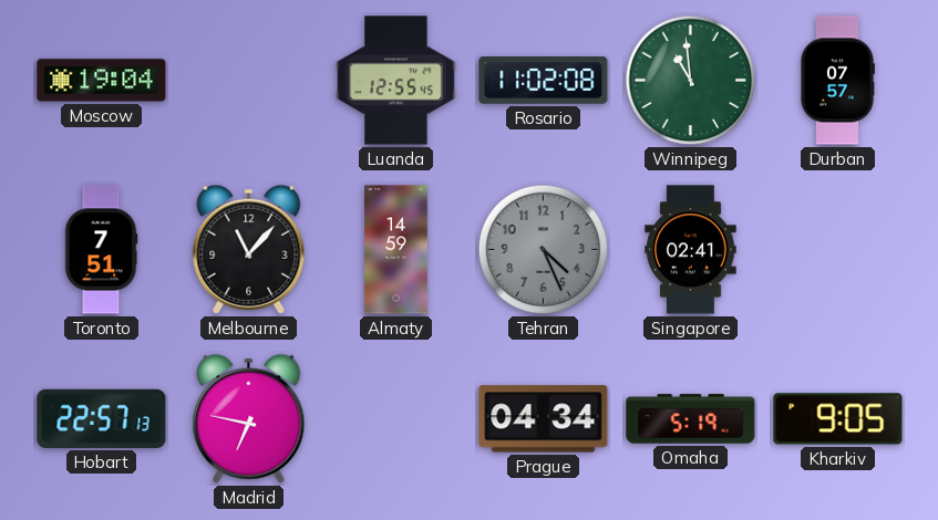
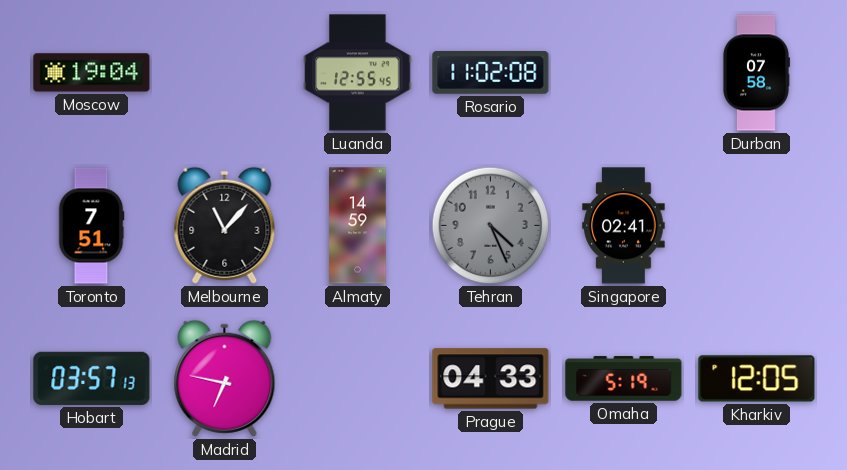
Winnipeg: 10:59 -> none (691, 81)
Durban: 07:57 -> 07:58 (756, 73)
Hobart: 22:57 -> 03:57 (92, 378)
Prague: 04:34 -> 04:33 (491, 379)
Kharkiv: 9:05 -> 12:05 (757, 379)
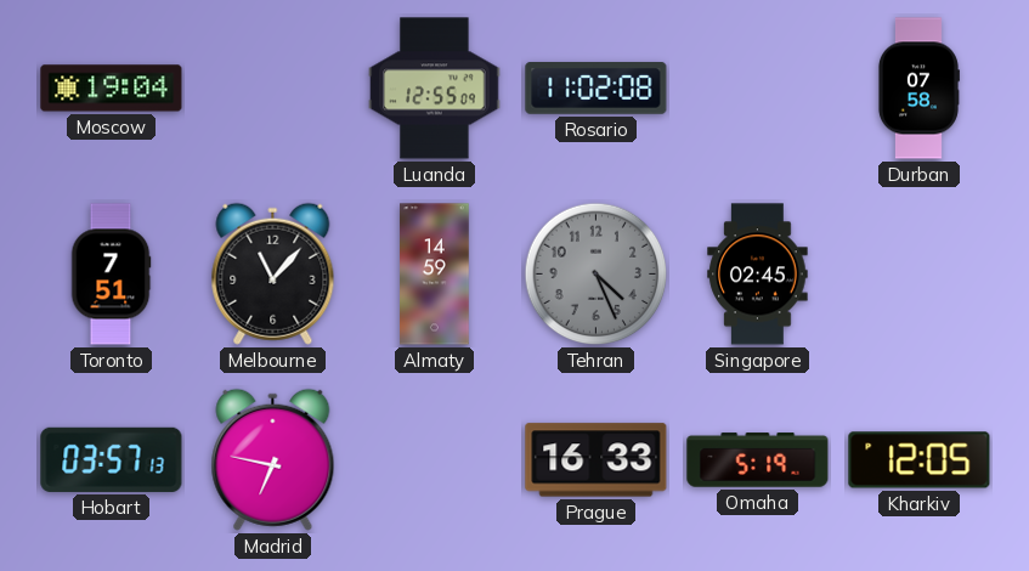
Luanda: 12:55:45 -> 12:55:09 (435, 89)
Singapore: 02:41 -> 02:45 (758, 275)
Prague: 04:33 -> 16:33 (597, 460)
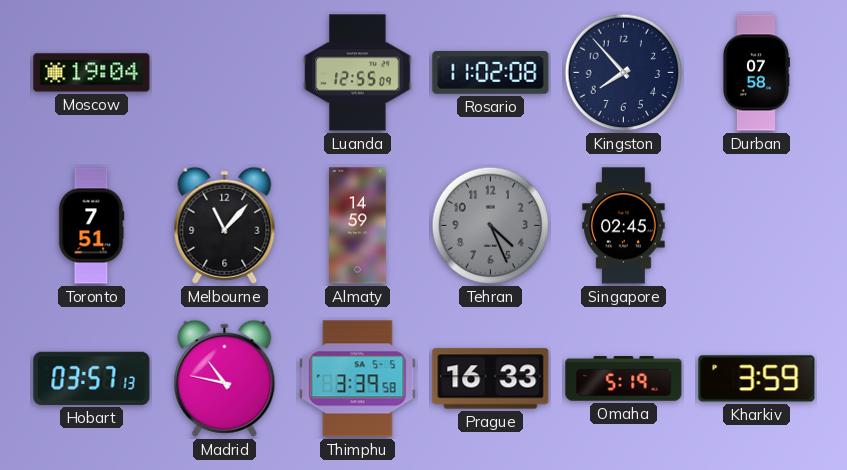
Kingston: none -> 7:53 (624, 73)
Madrid: 6:47 -> 10:47 (225, 378)
Thimphu: none -> 3:39 (358, 379)
Kharkiv: 12:05 -> 3:59 (757, 379)
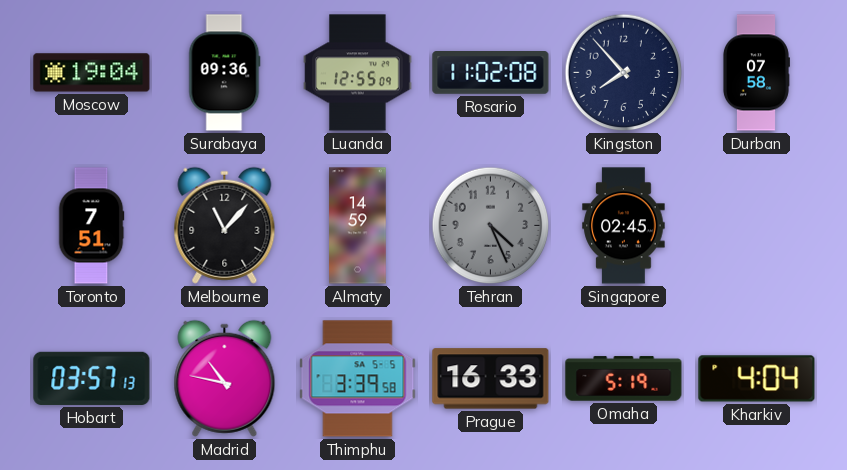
Surabaya: none -> 09:36 (225, 73)
Kharkiv: 3:59 -> 4:04 (757, 379)
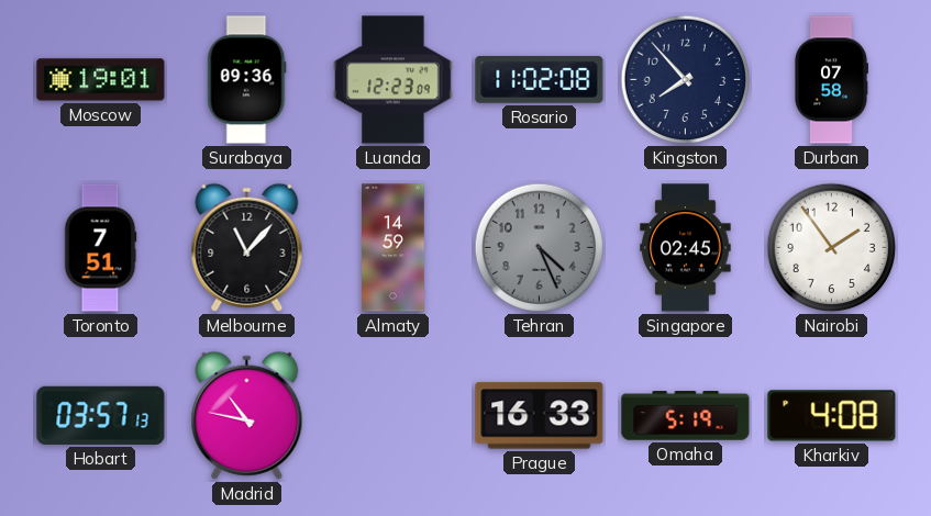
Moscow: 19:04 -> 19:01 (101, 80)
Luanda: 12:55 -> 12:23 (394, 80)
Nairobi: none -> 1:54 (832, 248)
Thimphu: 3:39 -> none (358, 379)
Kharkiv: 4:04 -> 4:08 (832, 416)
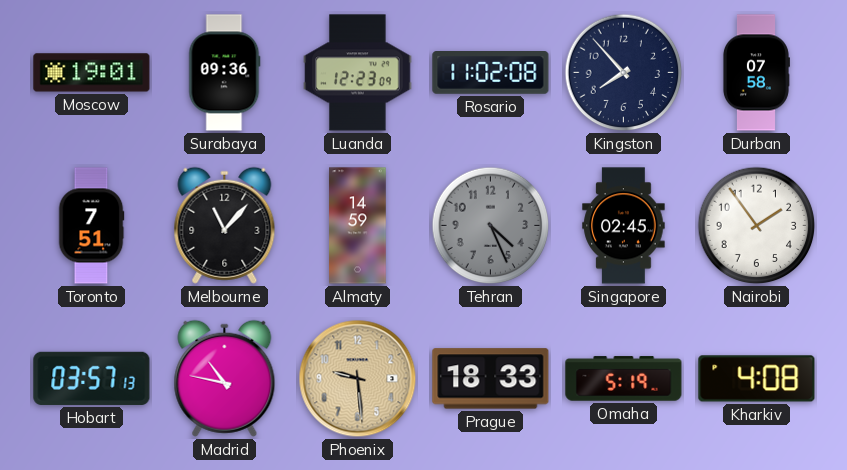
Phoenix: none -> 9:29 (358, 379)
Prague: 16:33 -> 18:33 (491, 379)
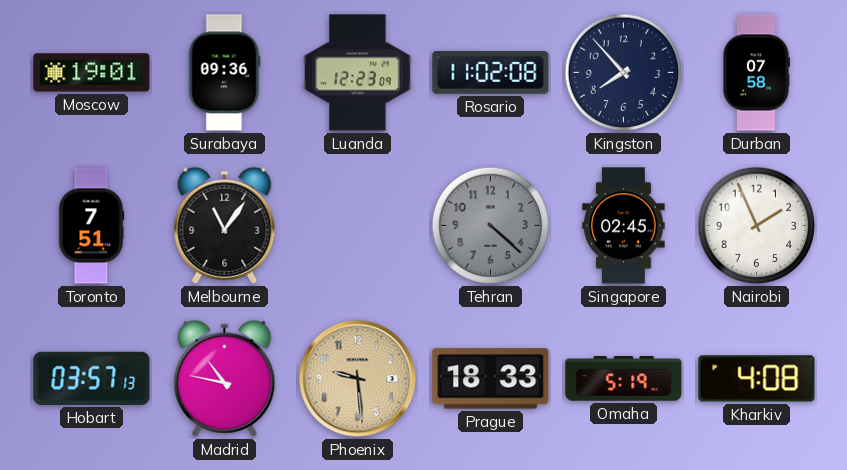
Melbourne: 11:07 -> 11:06 (225, 225)
Almaty: 14:59 -> none (358, 226)
Tehran: 4:26 -> 4:22 (491, 226)
Nairobi: 1:54 -> 1:56 (757, 226)
